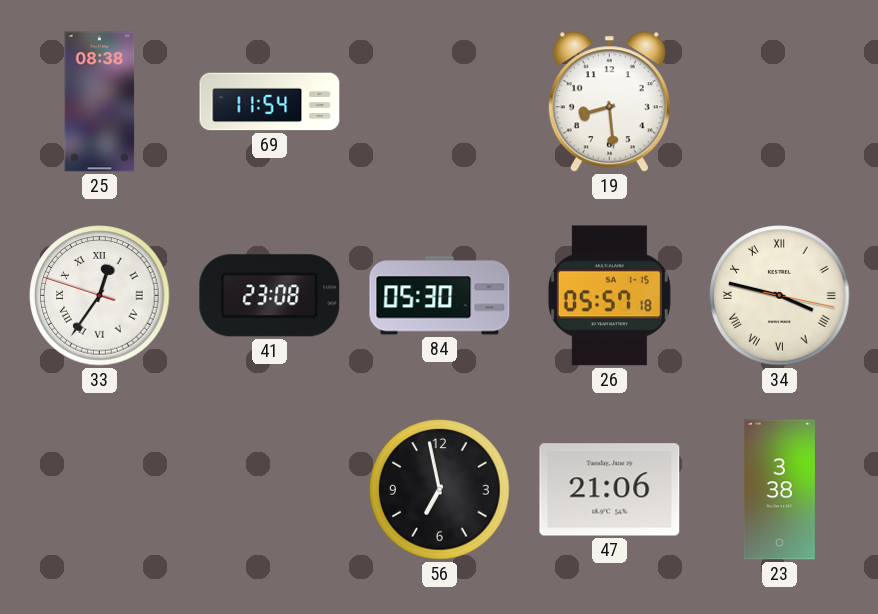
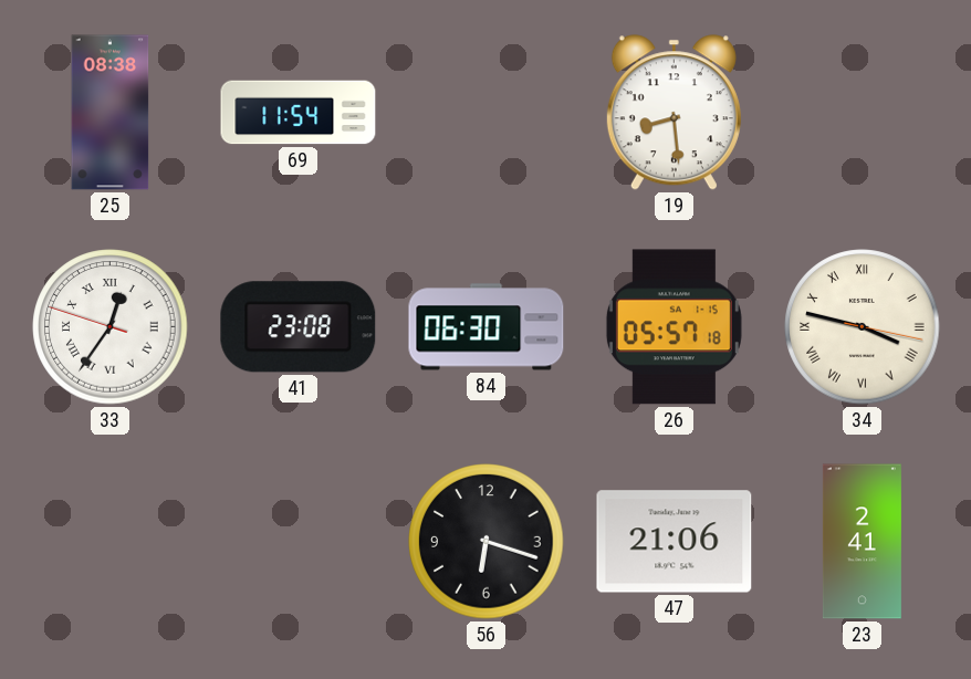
84: 05:30 -> 06:30 (487, 327)
56: 6:58 -> 6:18 (487, 542)
23: 3:38 -> 2:41 (862, 542)
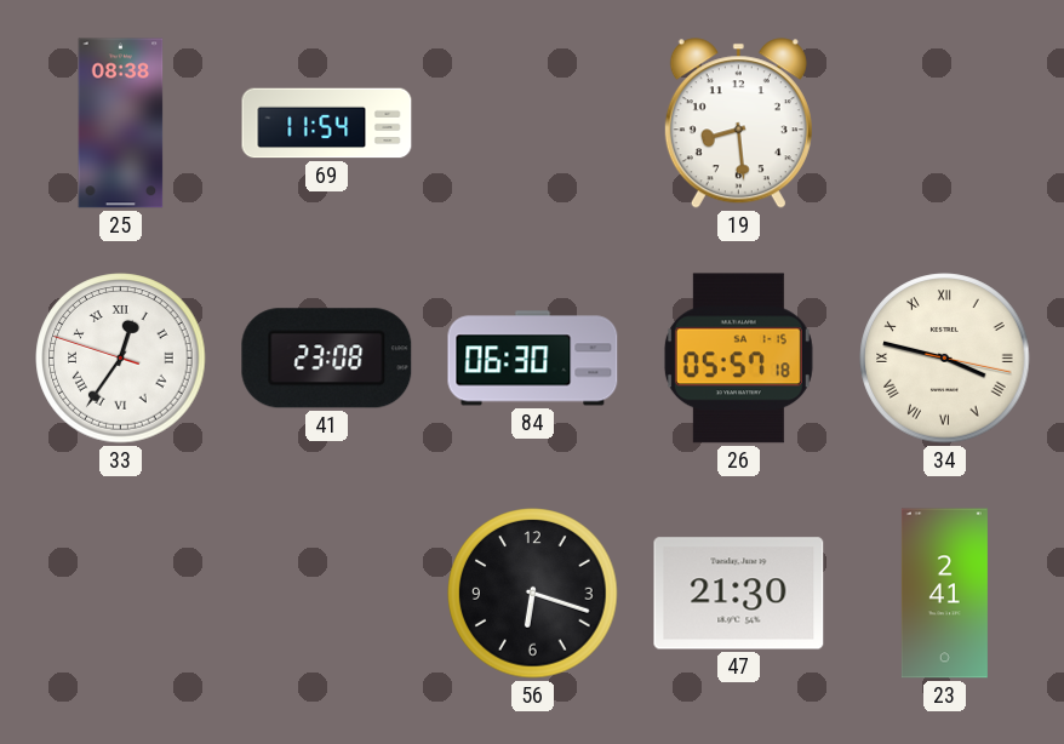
47: 21:06 -> 21:30 (739, 594)
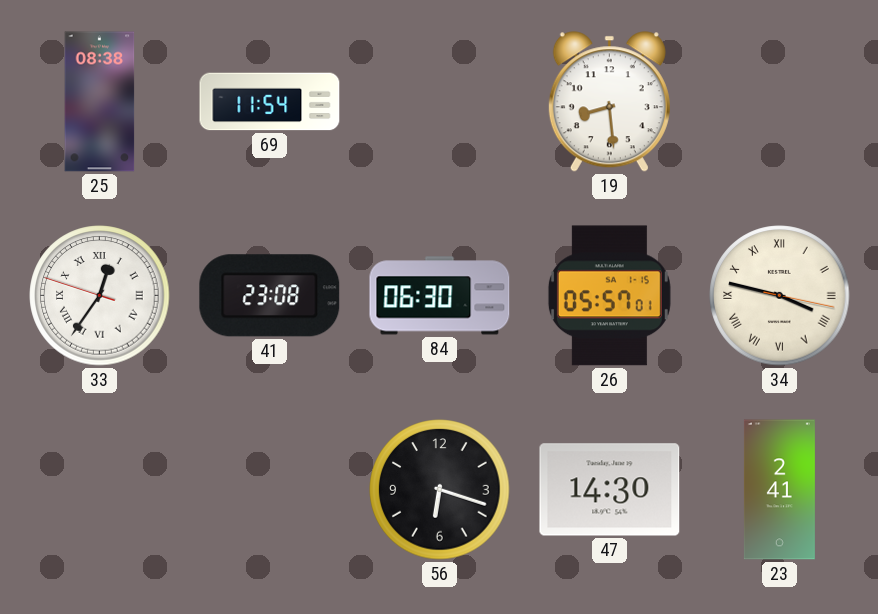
26: 05:57:18 -> 05:57:01 (609, 296)
47: 21:30 -> 14:30 (610, 490)
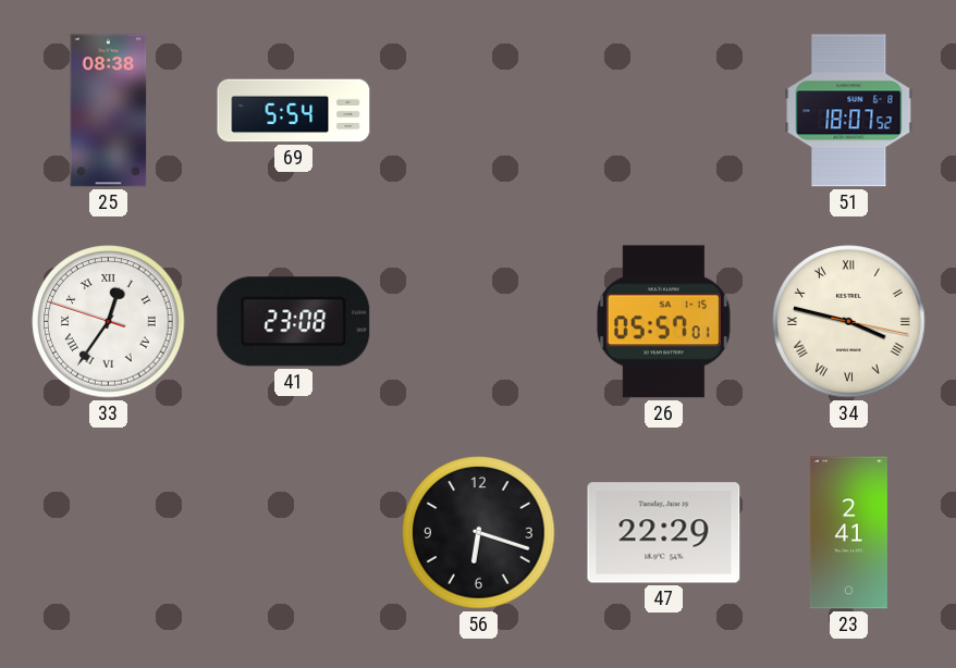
69: 11:54 -> 5:54 (294, 111)
19: 8:29 -> none (609, 102)
51: none -> 18:07 (849, 111)
84: 06:30 -> none (440, 296)
47: 14:30 -> 22:29 (664, 533)
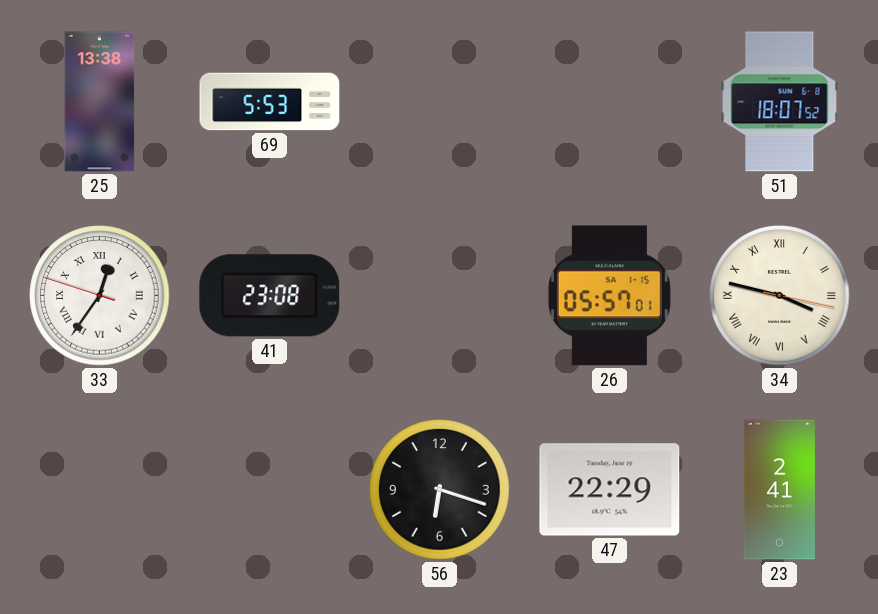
25: 08:38 -> 13:38 (100, 102)
69: 5:54 -> 5:53 (270, 102)
